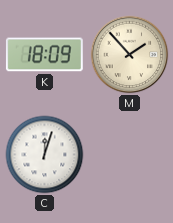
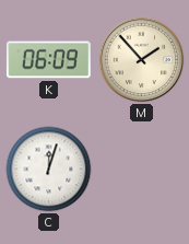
K: 18:09 -> 06:09 (48, 60)
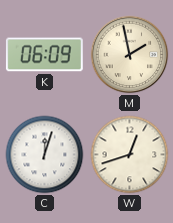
M: 1:53 -> 1:58 (130, 55)
W: none -> 12:42 (130, 155)
